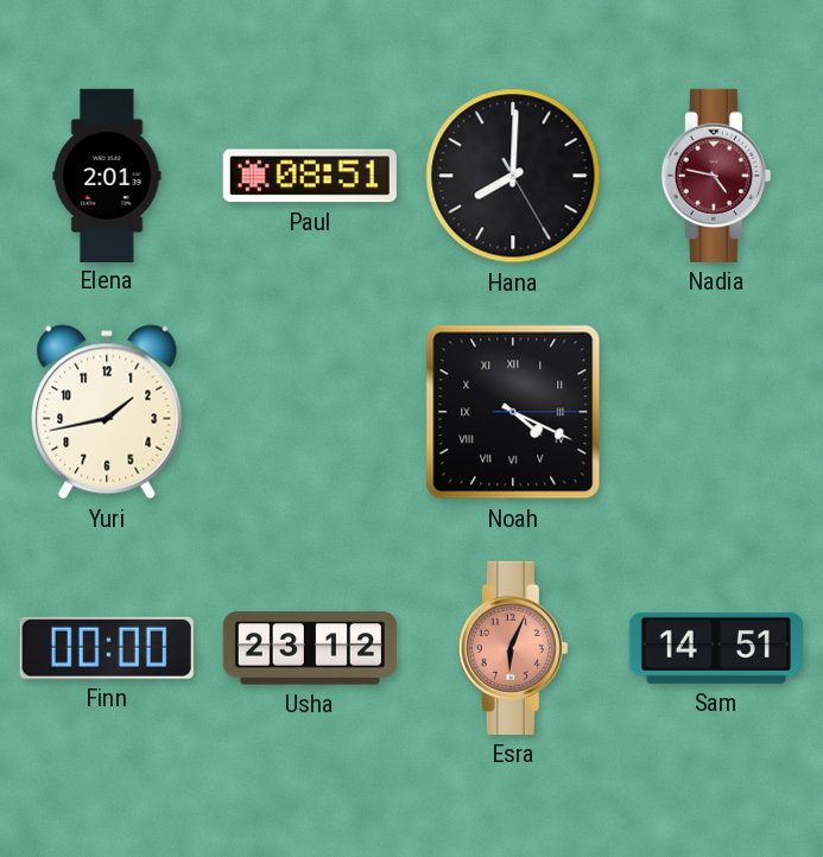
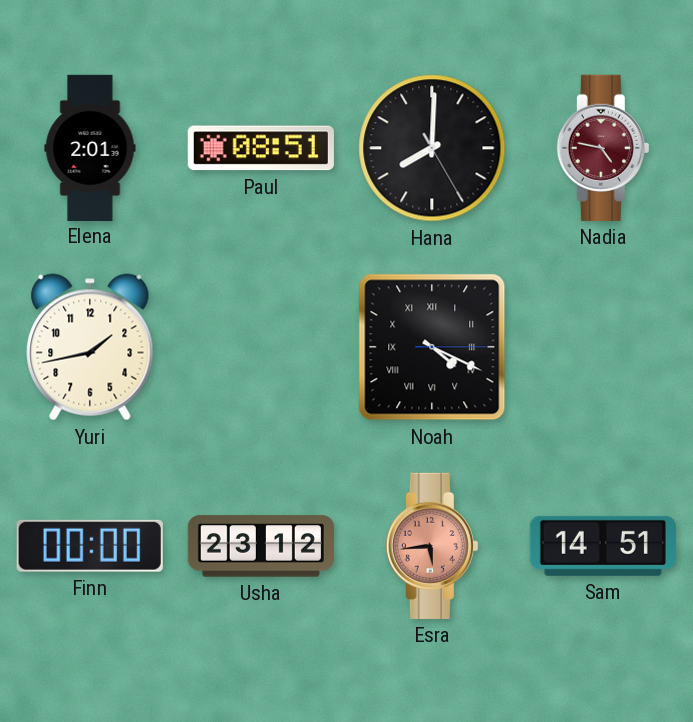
Esra: 6:04 -> 5:44 (432, 546)
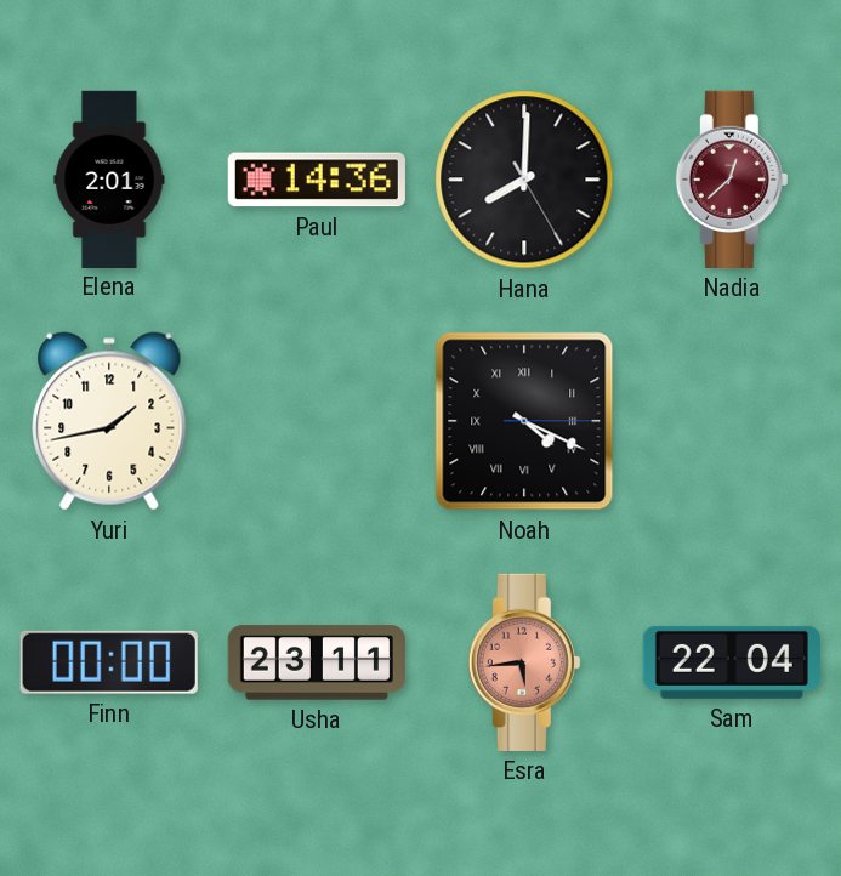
Paul: 08:51 -> 14:36 (317, 180)
Nadia: 4:47 -> 12:38 (732, 180)
Usha: 23:12 -> 23:11 (317, 662)
Sam: 14:51 -> 22:04 (732, 662)
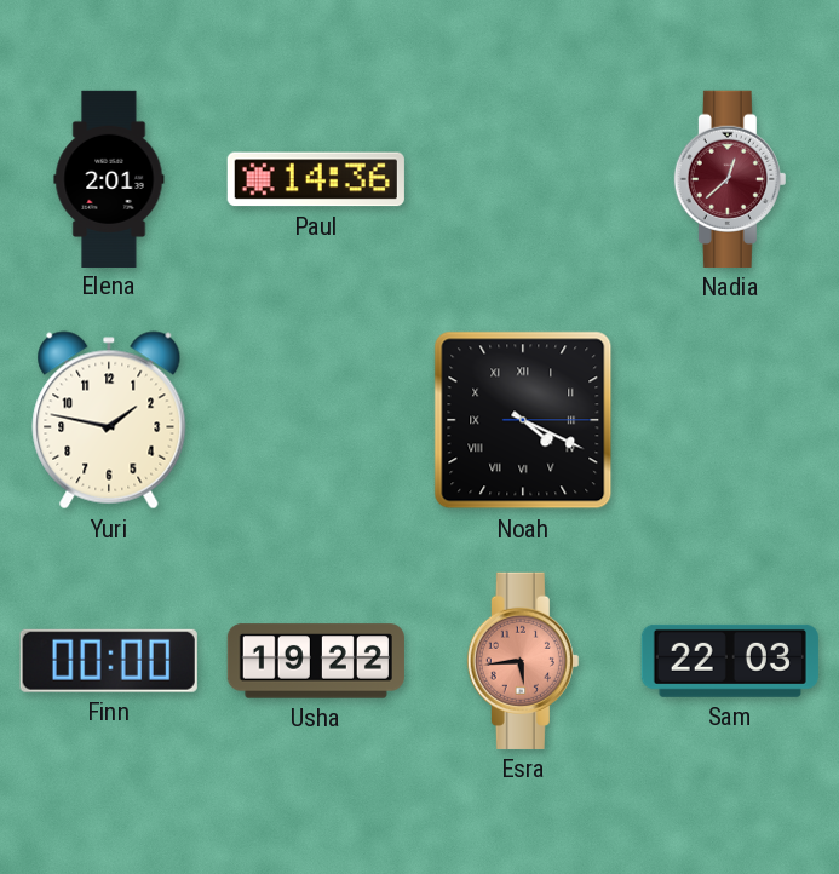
Hana: 8:00 -> none (524, 180)
Yuri: 1:43 -> 1:47 (109, 420)
Usha: 23:11 -> 19:22 (316, 661)
Sam: 22:04 -> 22:03 (730, 661)
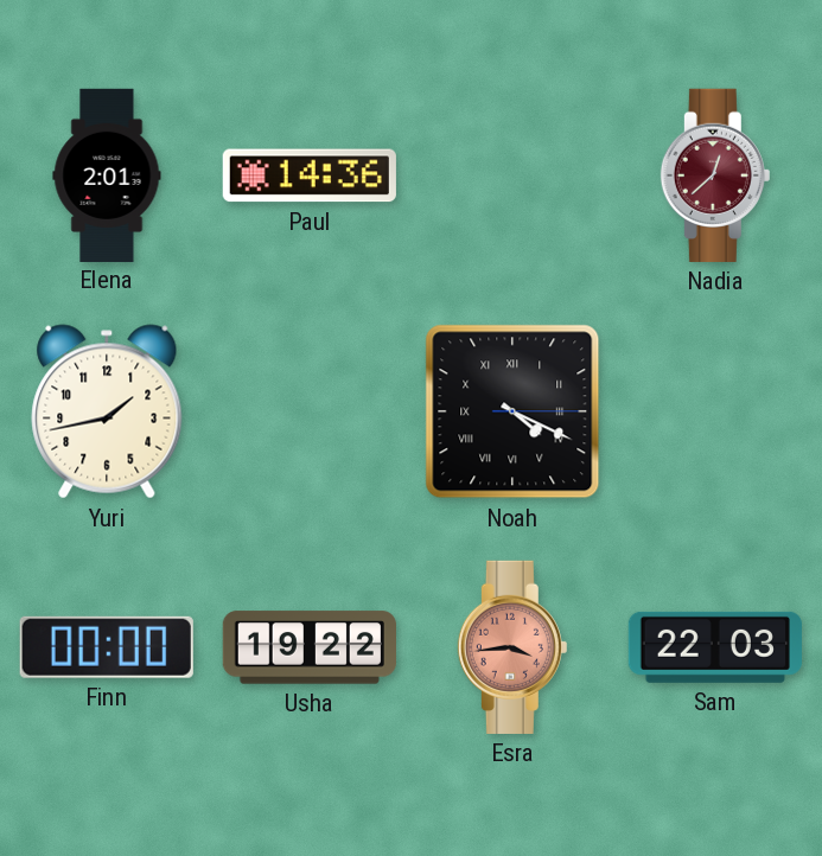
Yuri: 1:47 -> 1:43 (107, 411)
Esra: 5:44 -> 3:44 (512, 647)
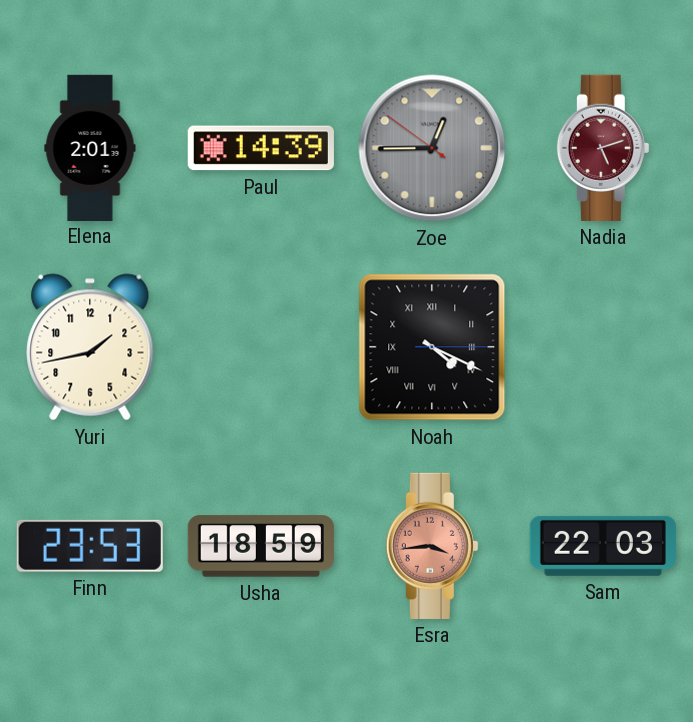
Paul: 14:36 -> 14:39 (261, 148)
Zoe: none -> 12:44 (432, 148)
Nadia: 12:38 -> 5:12 (603, 148)
Finn: 00:00 -> 23:53 (90, 546)
Usha: 19:22 -> 18:59 (261, 546)
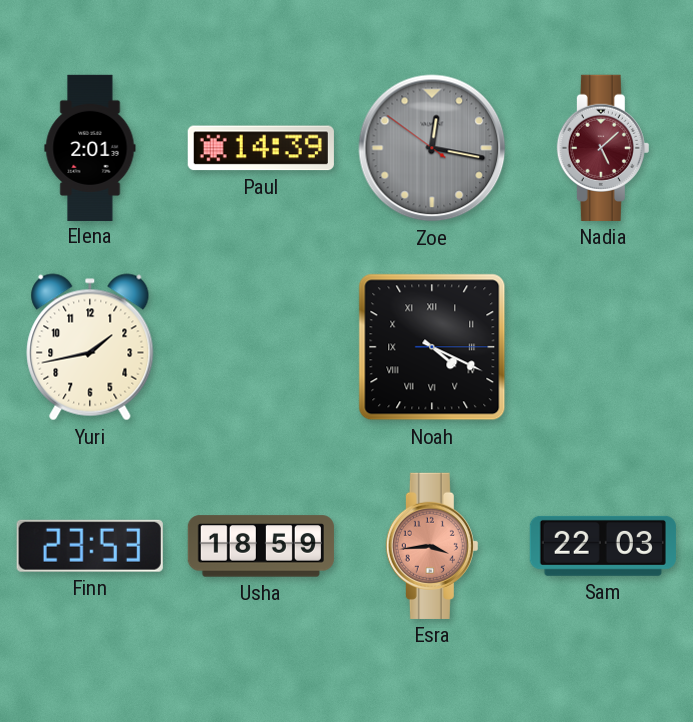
Zoe: 12:44 -> 12:16 (432, 148)
Nadia: 5:12 -> 5:08 (603, 148)
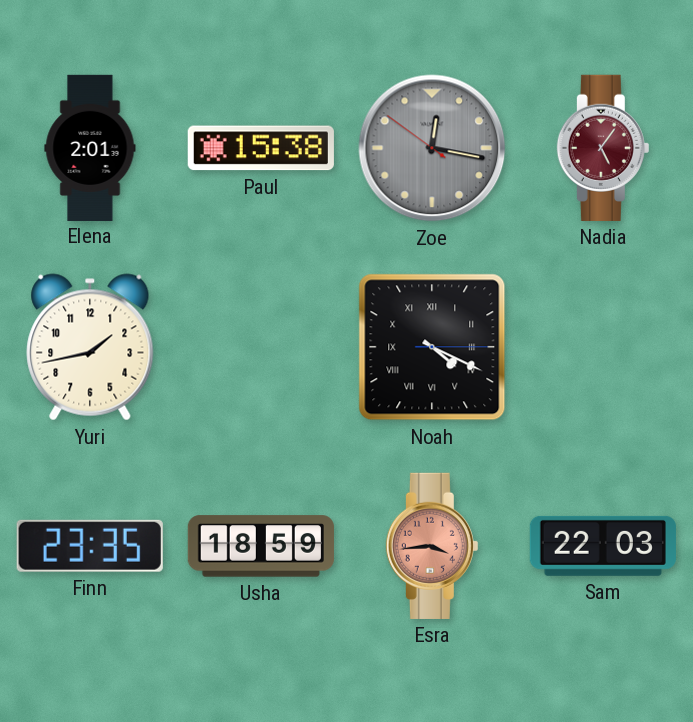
Paul: 14:39 -> 15:38 (261, 148)
Nadia: 5:08 -> 5:06 (603, 148)
Finn: 23:53 -> 23:35 (90, 546)
